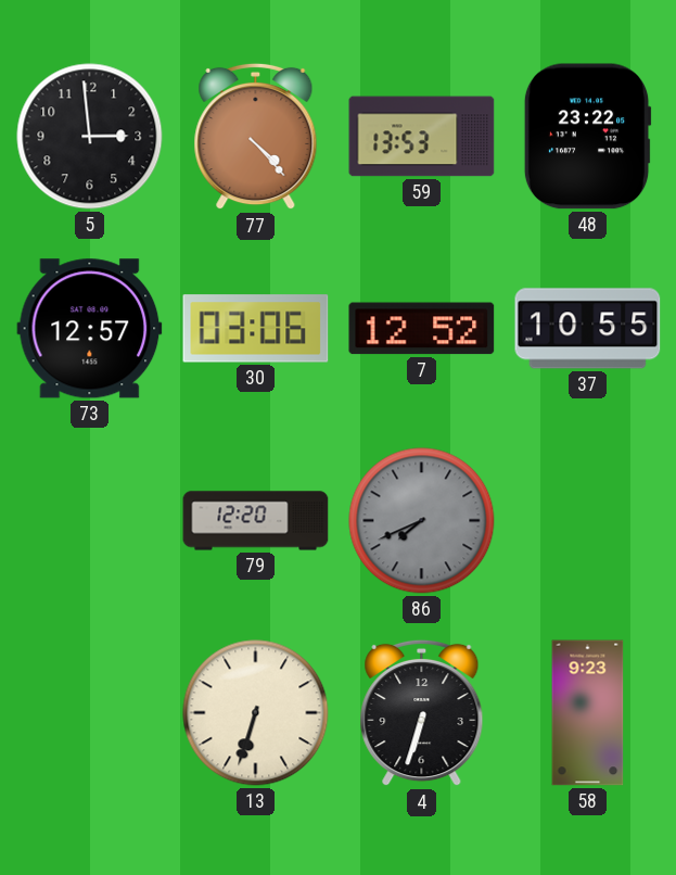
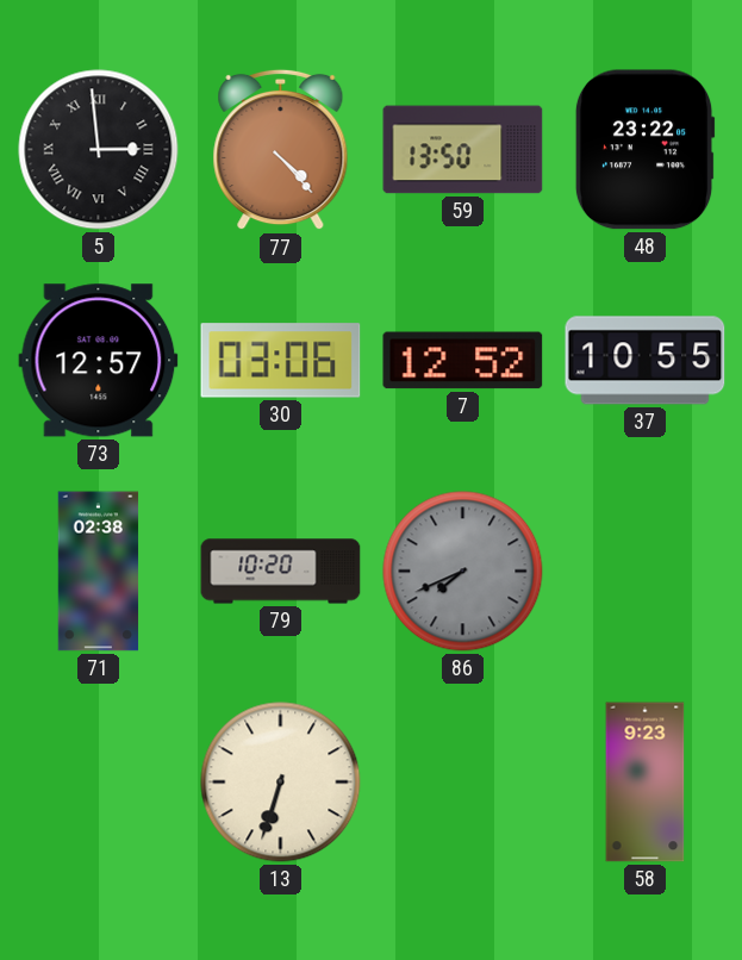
5 numerals: Arabic -> Roman (99, 150)
59: 13:53 -> 13:50 (463, 150)
71: none -> 02:38 (99, 572)
79: 12:20 -> 10:20 (281, 572)
4: 6:33 -> none (422, 713)
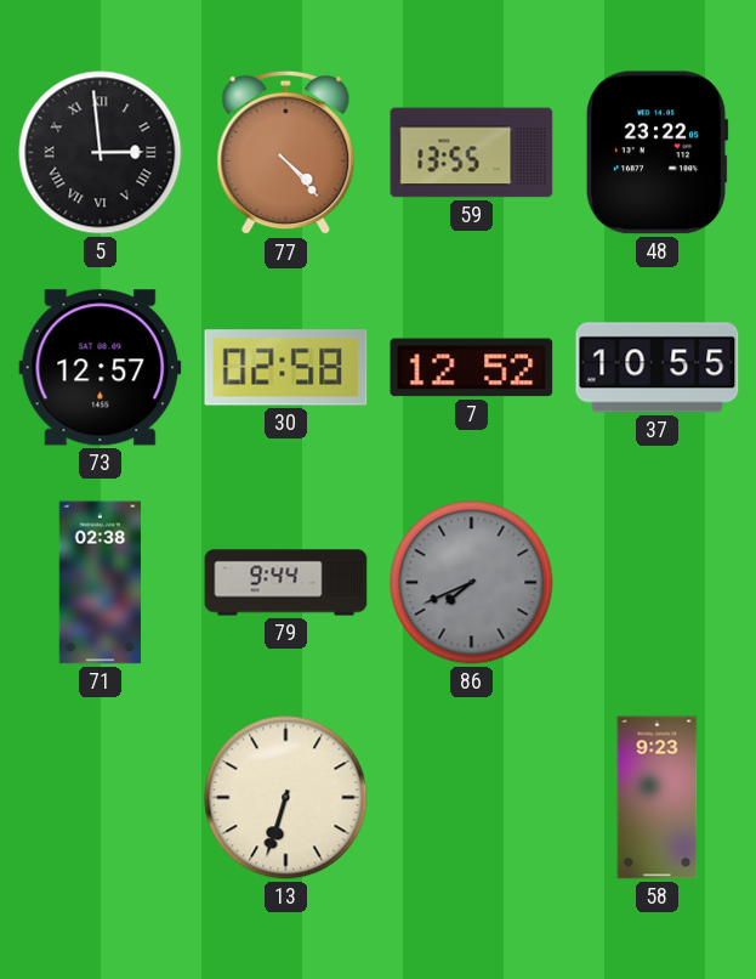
59: 13:50 -> 13:55 (472, 153)
30: 03:06 -> 02:58 (286, 368)
79: 10:20 -> 9:44 (286, 583)
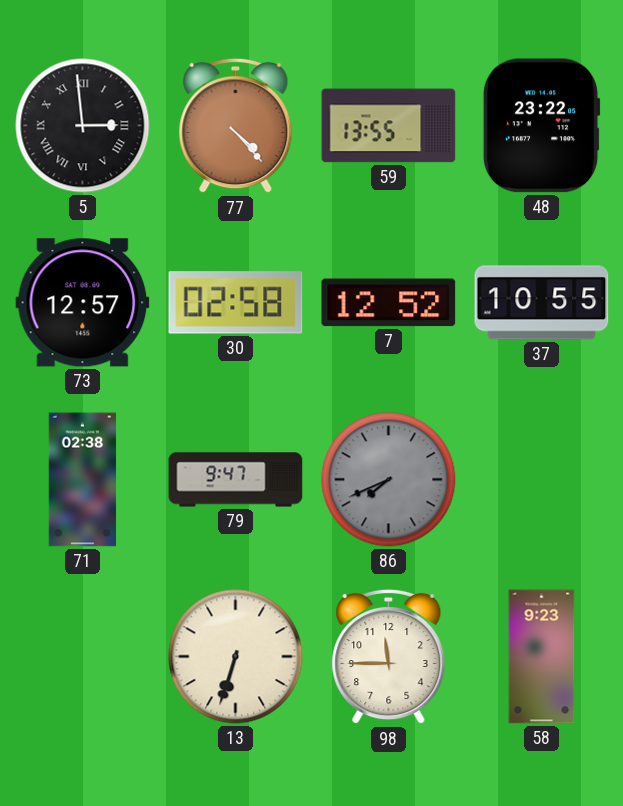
79: 9:44 -> 9:47 (236, 480)
98: none -> 11:45 (389, 657)
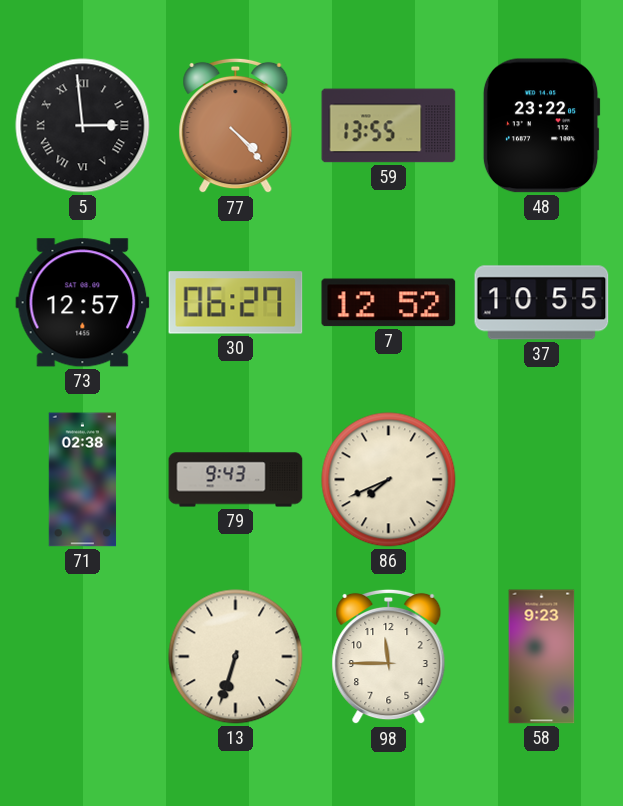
30: 02:58 -> 06:27 (236, 303)
79: 9:47 -> 9:43 (236, 480)
86 dial: grey -> cream (389, 480)
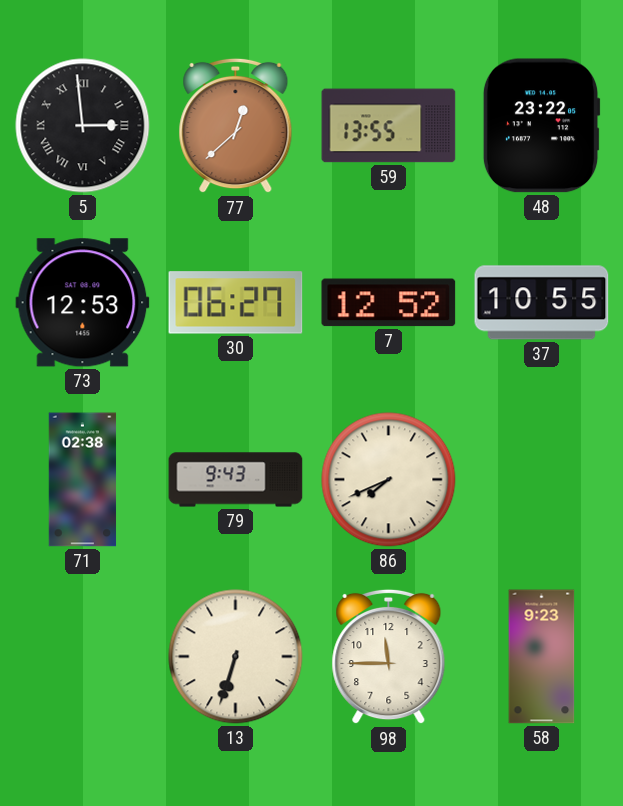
77: 4:23 -> 12:38 (236, 126)
73: 12:57 -> 12:53 (83, 303)
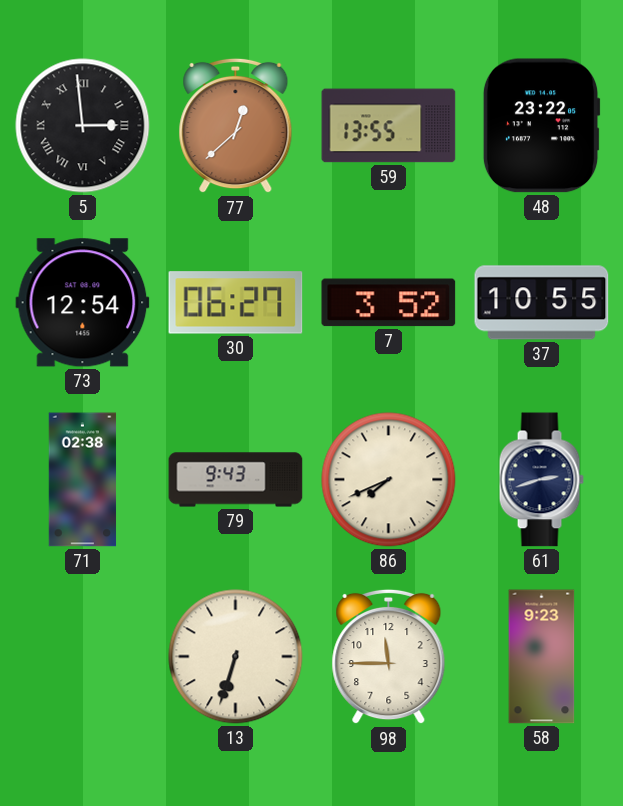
73: 12:53 -> 12:54 (83, 303)
7: 12:52 -> 3:52 (389, 303)
61: none -> 2:42 (541, 480)
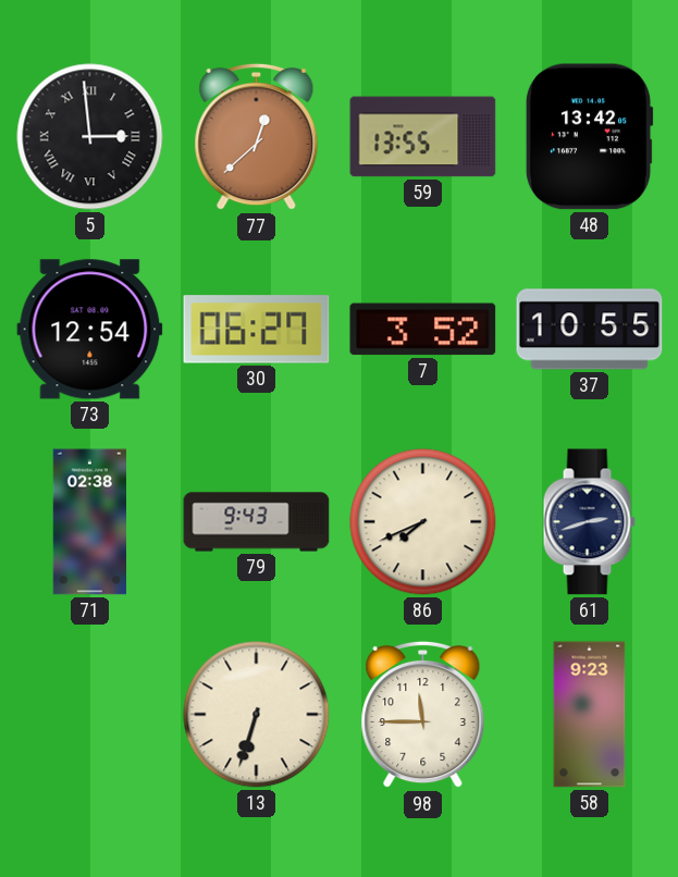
48: 23:22 -> 13:42 (589, 137)
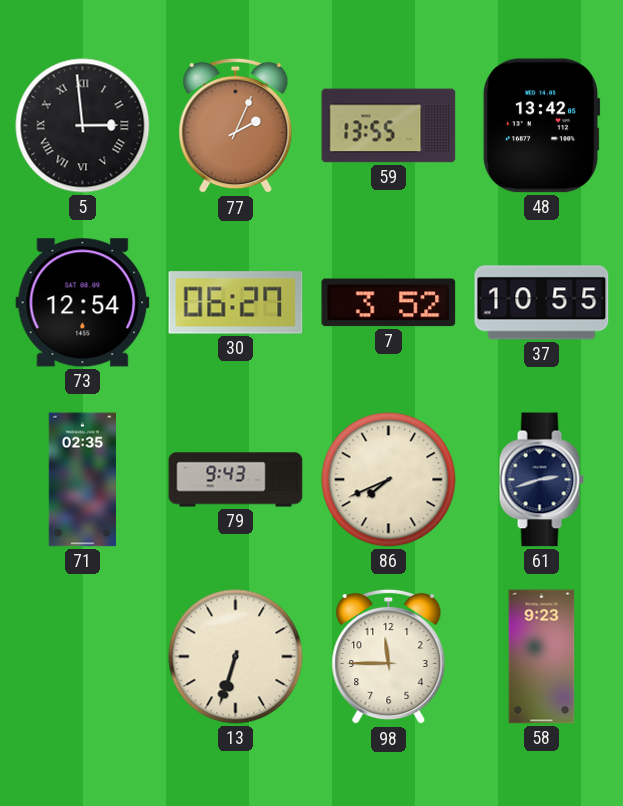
77: 12:38 -> 2:04 (236, 126)
71: 02:38 -> 02:35 (83, 480)
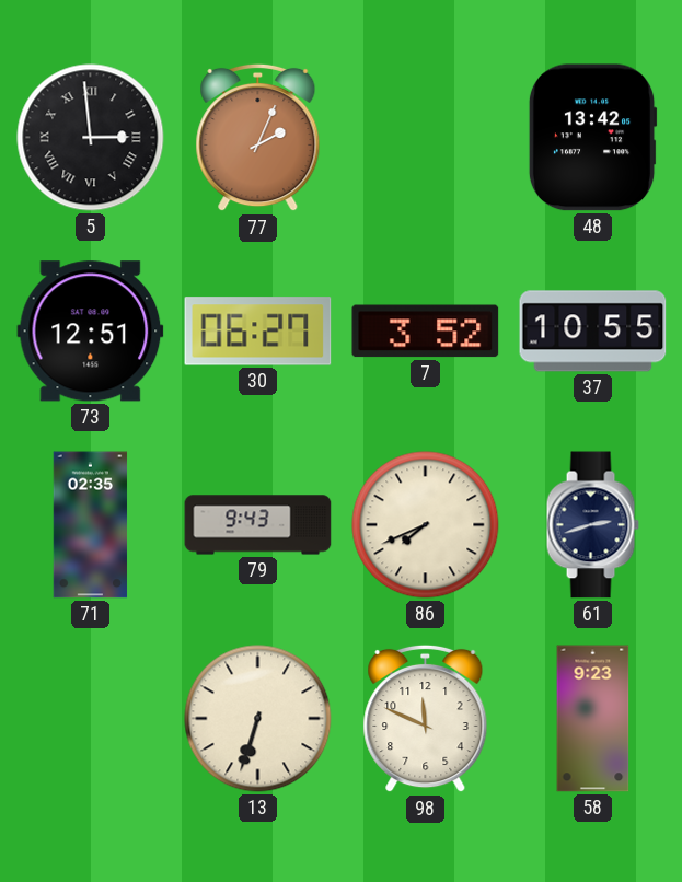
59: 13:55 -> none (389, 126)
73: 12:54 -> 12:51 (91, 332)
98: 11:45 -> 11:49 (426, 719)
